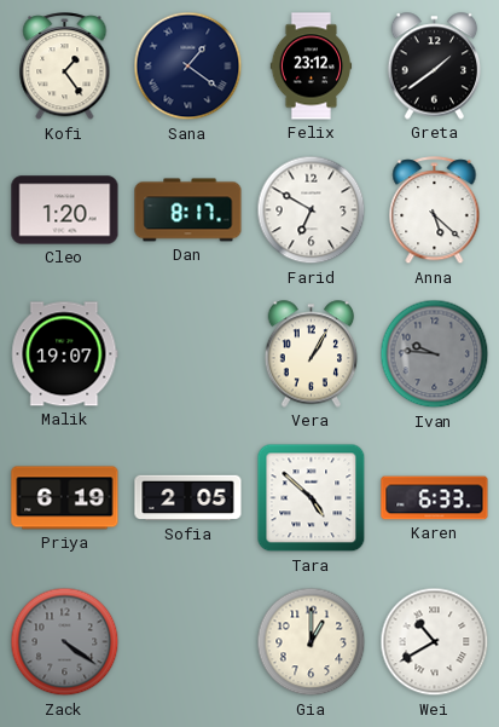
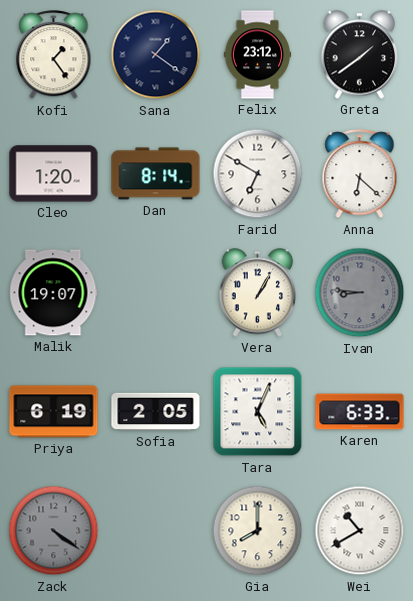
Dan: 8:17 -> 8:14 (156, 174)
Anna: 5:22 -> 6:22 (360, 174)
Ivan: 9:46 -> 8:46 (360, 293)
Tara: 4:52 -> 5:04 (258, 412)
Gia: 1:00 -> 8:00 (258, 531)
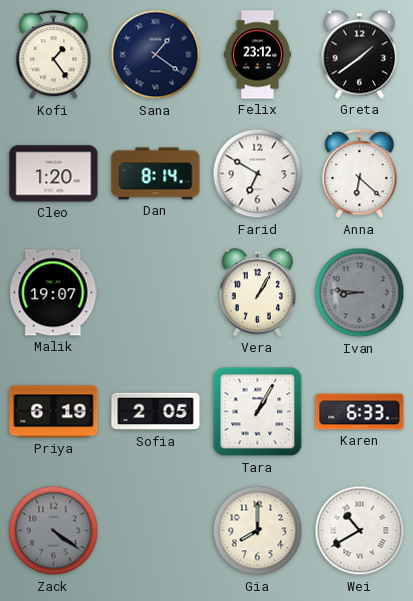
Tara: 5:04 -> 1:05 (258, 412)
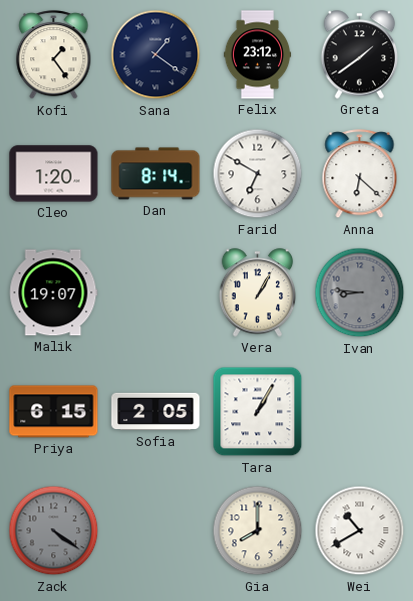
Priya: 6:19 -> 6:15 (54, 412)
Karen: 6:33 -> none (360, 412)
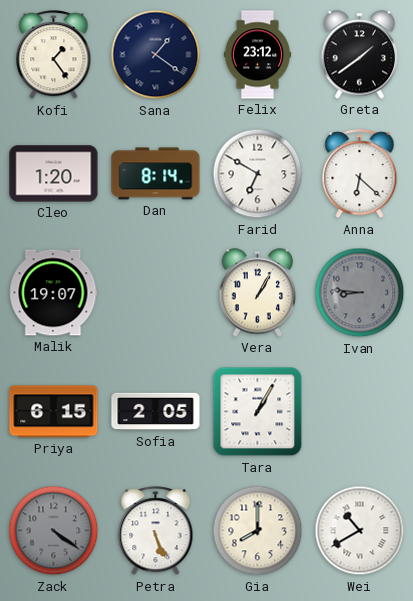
Petra: none -> 5:26 (156, 531)
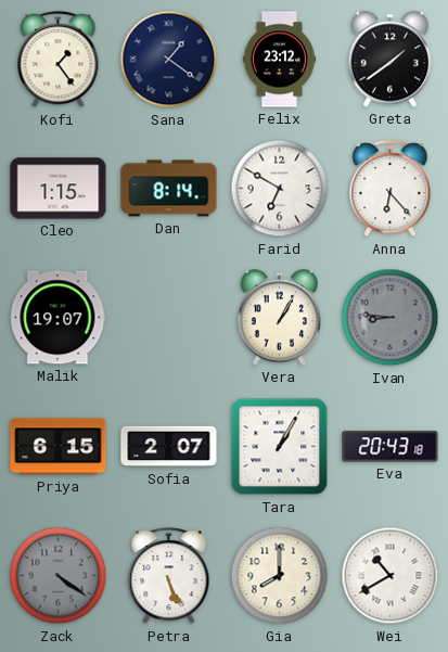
Cleo: 1:20 -> 1:15 (59, 189)
Anna: 6:22 -> 6:23 (391, 189)
Sofia: 2:05 -> 2:07 (169, 447)
Eva: none -> 20:43 (391, 447)
